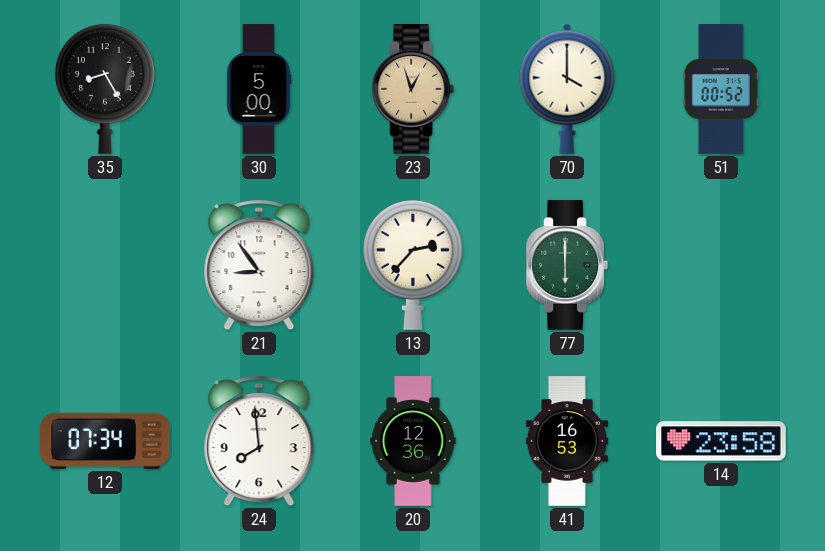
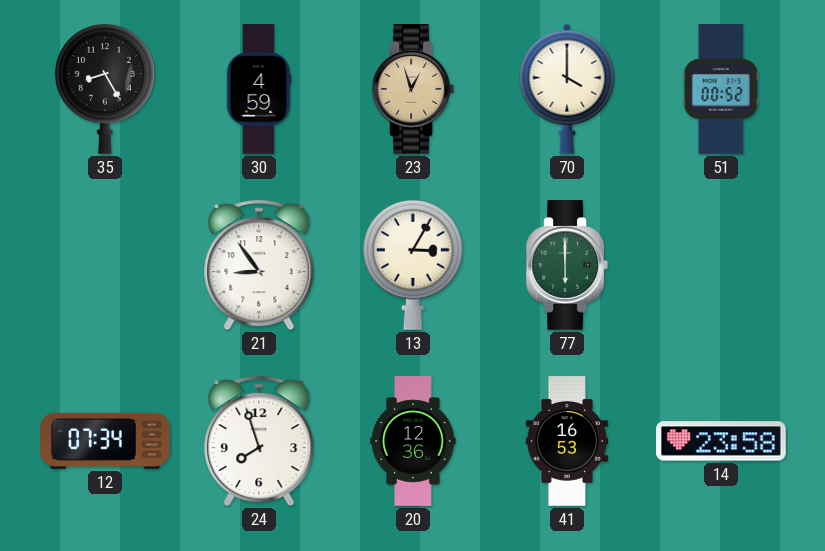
30: 5:00 -> 4:59 (259, 89)
13: 2:37 -> 3:05 (413, 265)
24: 7:59 -> 7:57 (259, 441)
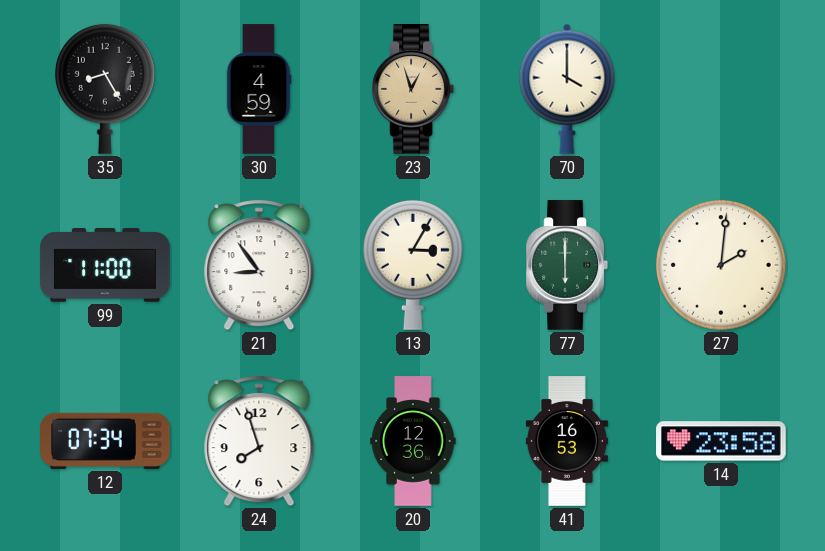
51: 00:52 -> none (721, 89)
99: none -> 11:00 (105, 265)
27: none -> 2:01 (721, 265)
